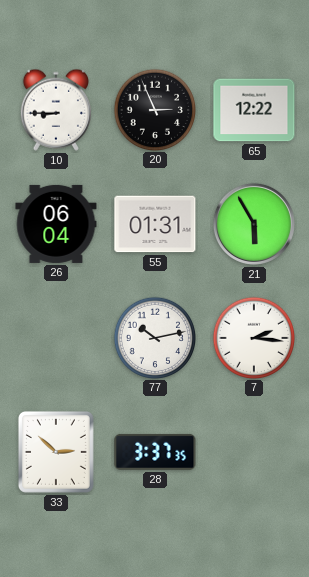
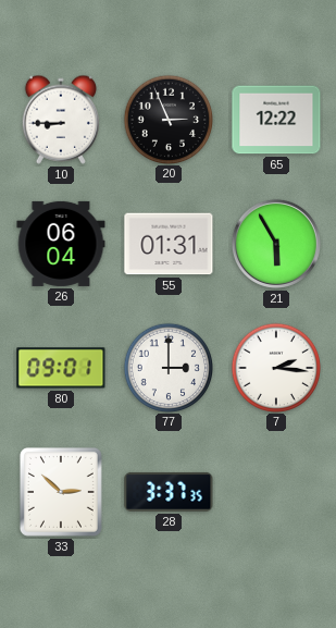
80: none -> 09:01 (61, 368)
77: 10:13 -> 3:00 (167, 367)
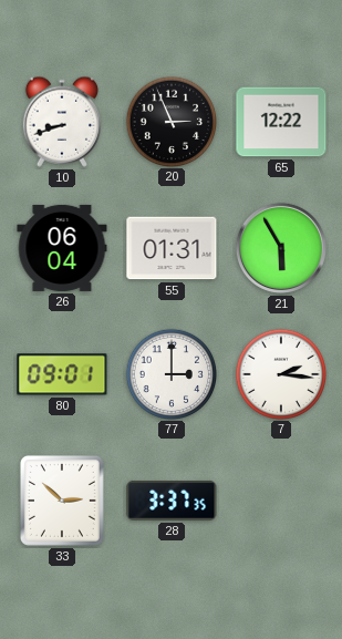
10: 8:45 -> 8:42 (62, 122)
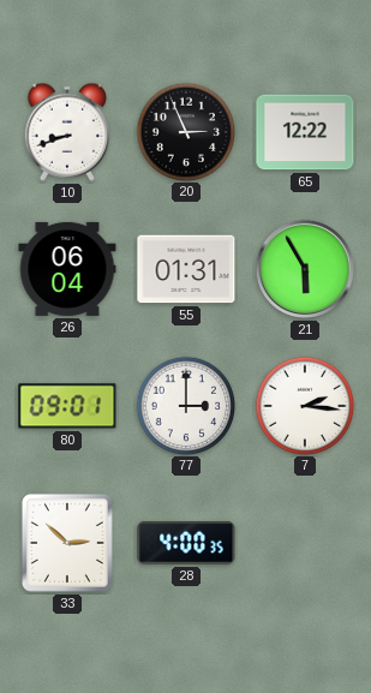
28: 3:37 -> 4:00 (186, 543)
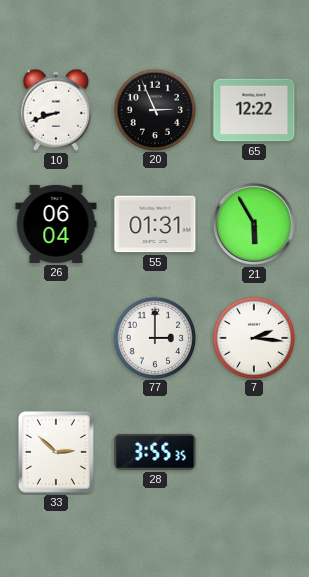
80: 09:01 -> none (67, 406)
28: 4:00 -> 3:55 (155, 452)
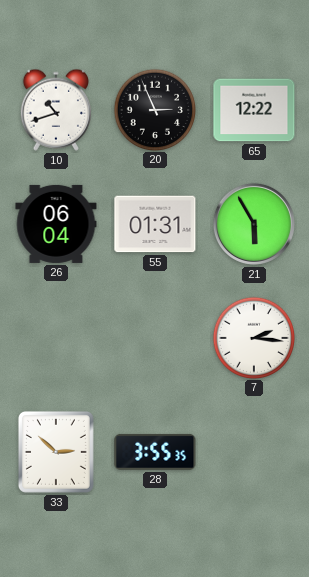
10: 8:42 -> 10:42 (56, 110)
77: 3:00 -> none (154, 337)
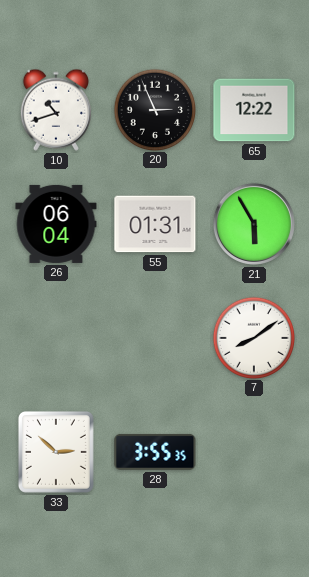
7: 2:16 -> 8:09 (253, 337)
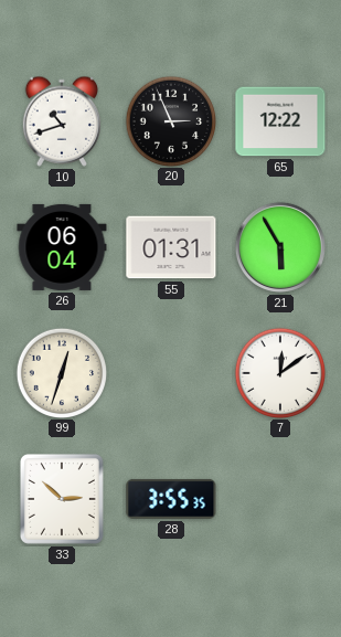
99: none -> 12:33 (61, 372)
7: 8:09 -> 12:09 (279, 372)
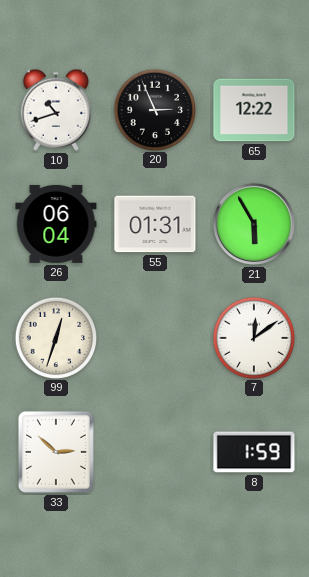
28: 3:55 -> none (171, 499)
8: none -> 1:59 (254, 452)
